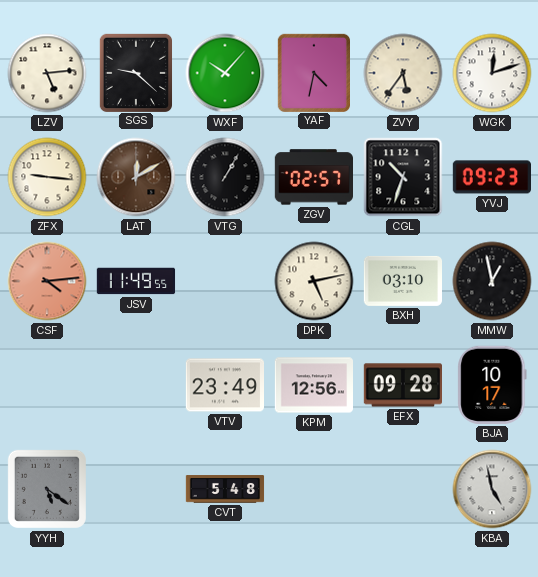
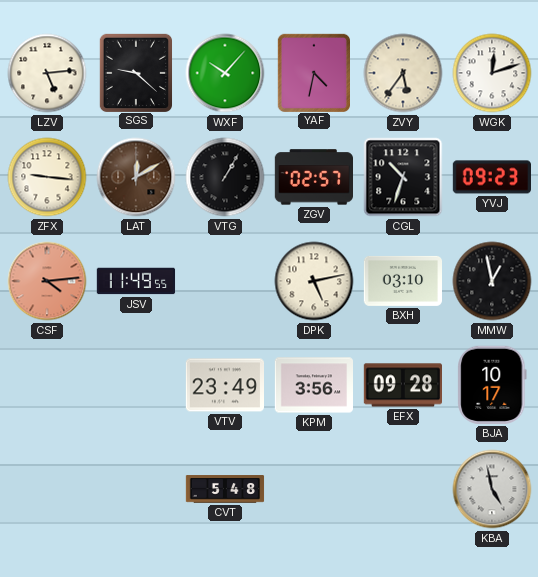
KPM: 12:56 -> 3:56 (313, 385)
YYH: 5:21 -> none (47, 489)
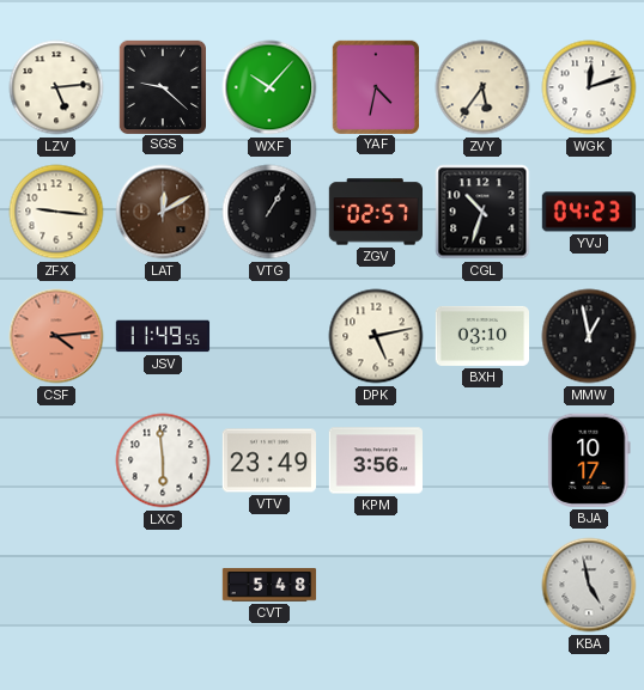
YVJ: 09:23 -> 04:23 (588, 212)
LXC: none -> 5:59 (163, 460)
EFX: 09:28 -> none (402, 385)
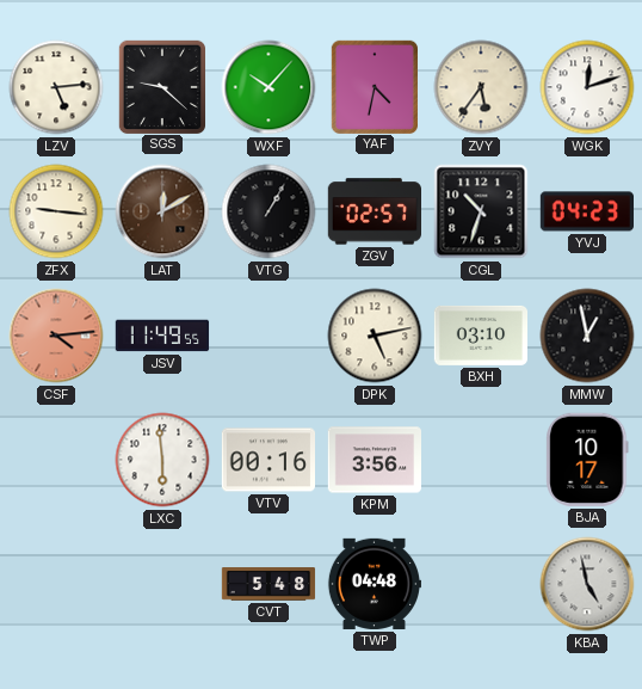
VTV: 23:49 -> 00:16 (267, 460)
TWP: none -> 04:48 (374, 584)
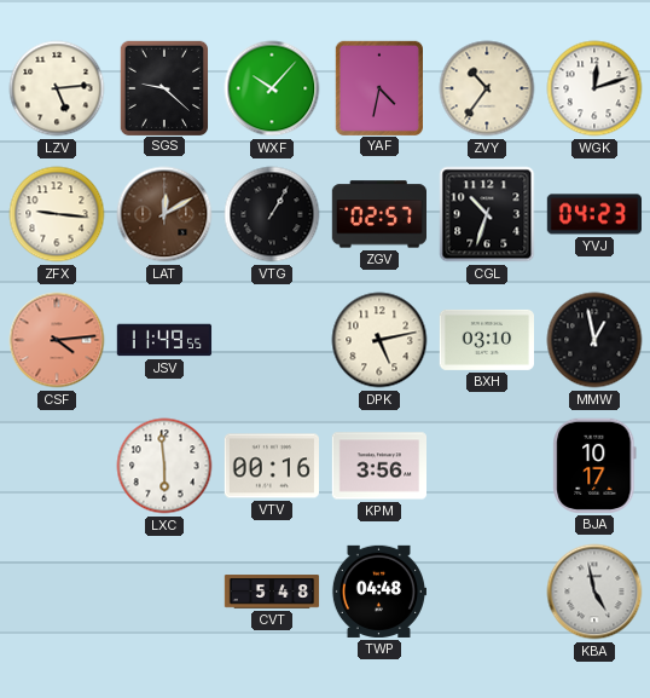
ZVY: 5:36 -> 10:36 (487, 88)
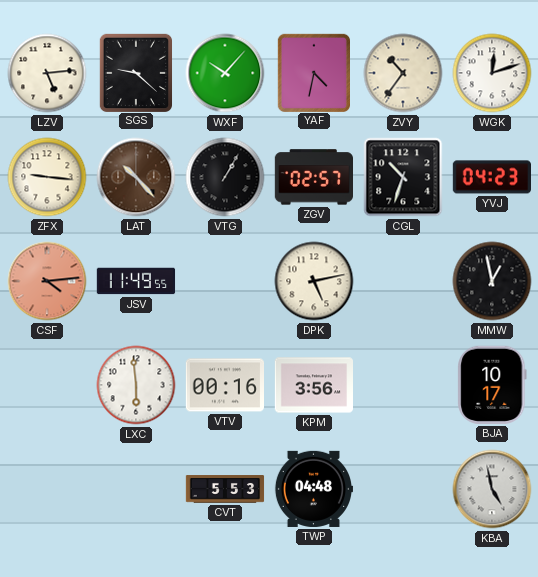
LAT: 12:10 -> 10:23 (136, 177)
BXH: 03:10 -> none (486, 340)
CVT: 5:48 -> 5:53 (225, 489)
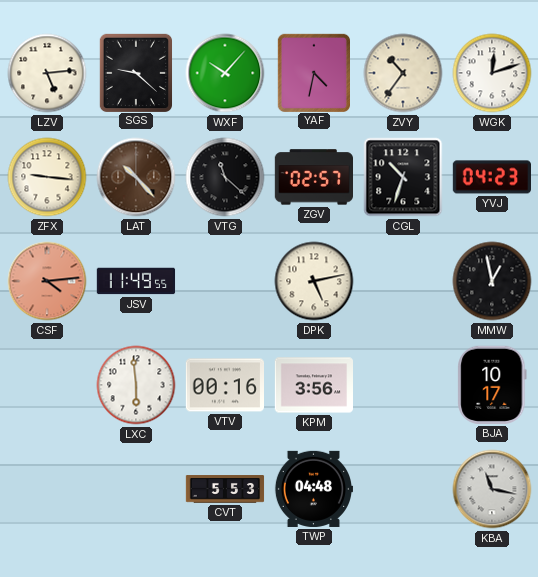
VTG: 1:05 -> 11:22 (225, 177)
KBA: 4:58 -> 11:17 (492, 489)
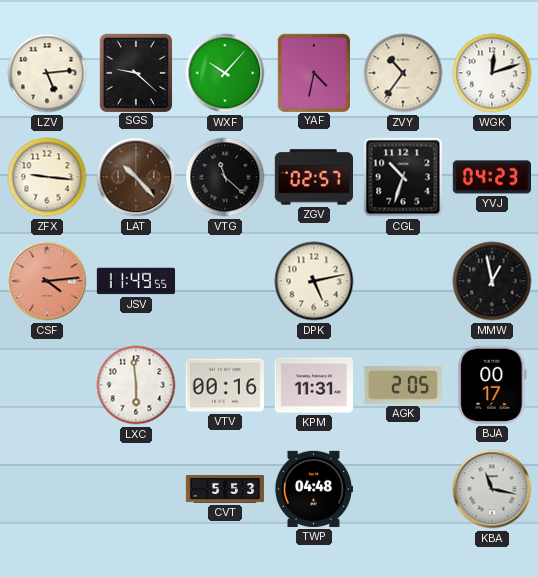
KPM: 3:56 -> 11:31 (313, 385)
AGK: none -> 2:05 (402, 385)
BJA: 10:17 -> 00:17 (492, 385)
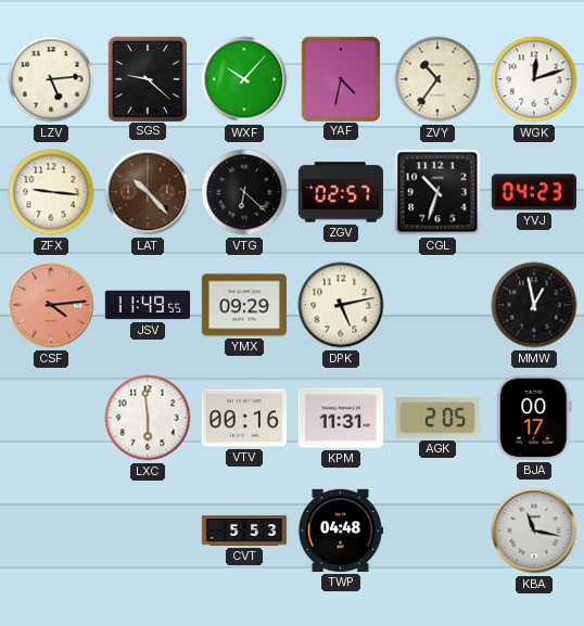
VTG: 11:22 -> 6:22 (244, 192)
YMX: none -> 09:29 (243, 305)
